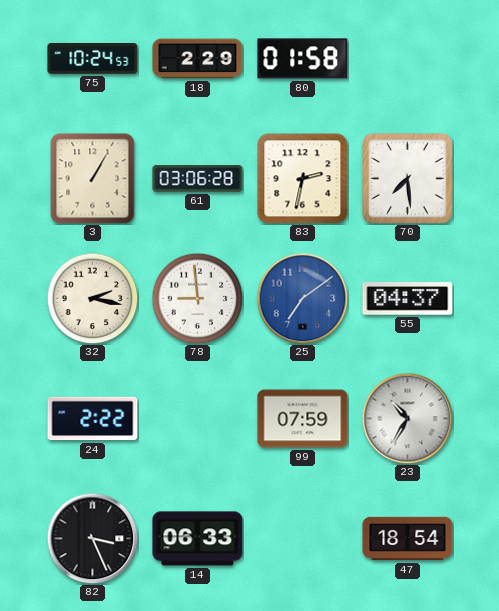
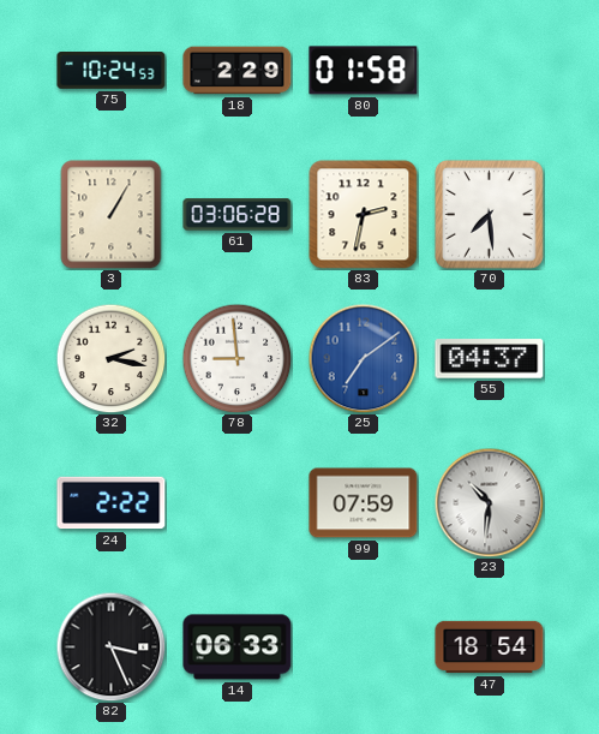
23: 10:35 -> 10:31 (489, 502)
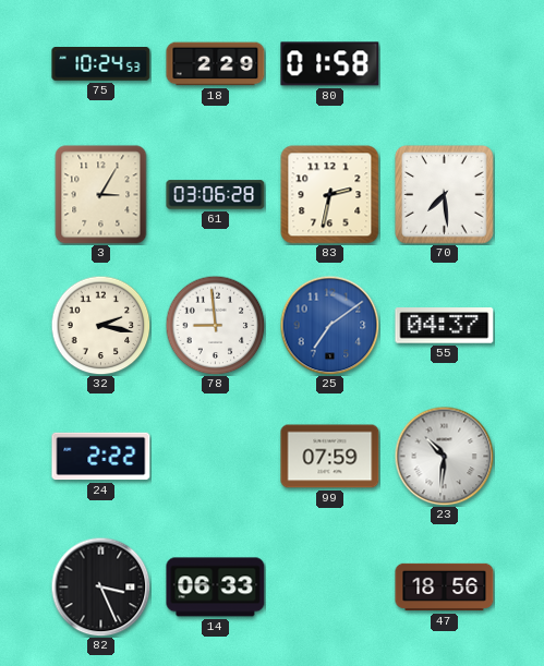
3: 1:05 -> 3:05 (101, 195)
47: 18:54 -> 18:56 (445, 588)
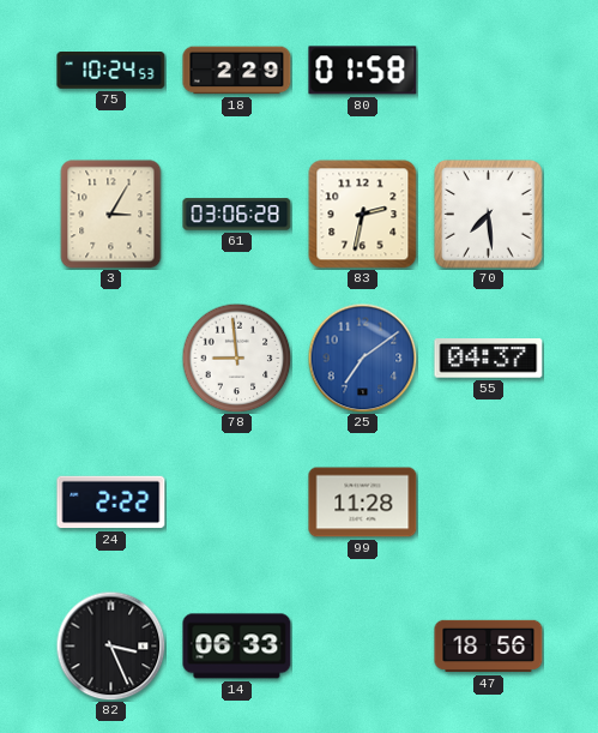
32: 2:17 -> none (100, 325)
99: 07:59 -> 11:28 (363, 503)
23: 10:31 -> none (444, 456)
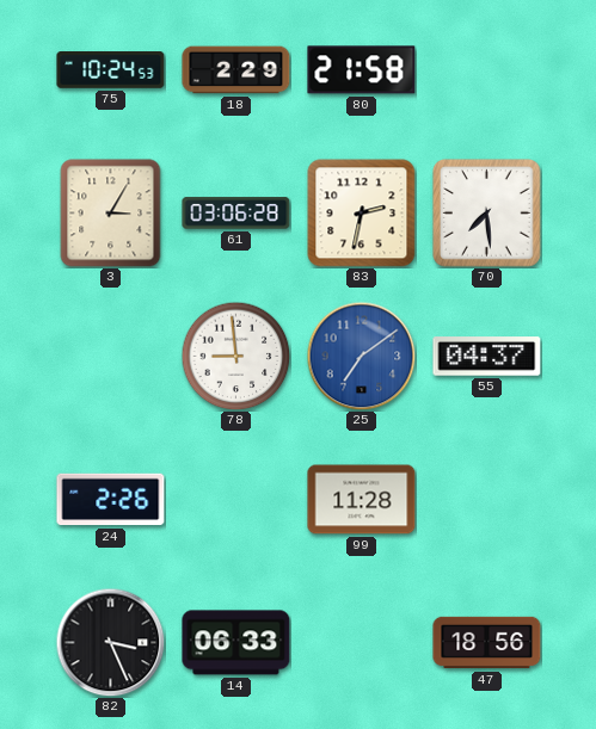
80: 01:58 -> 21:58 (362, 70)
24: 2:22 -> 2:26 (111, 500)
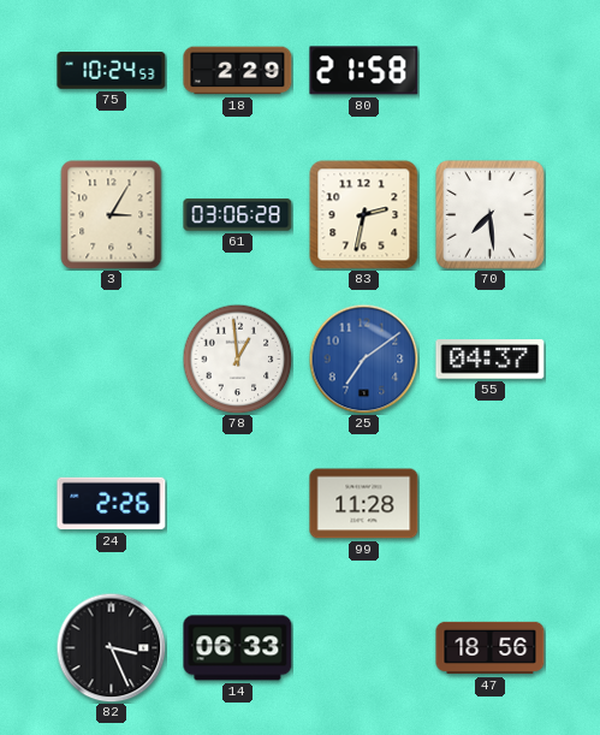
78: 8:59 -> 12:59 (237, 358)
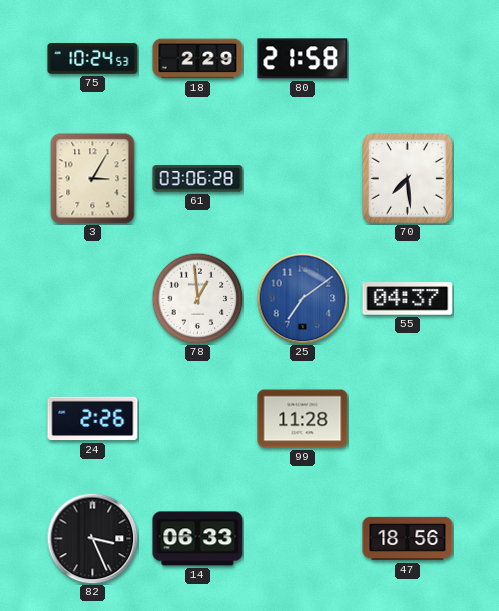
83: 2:32 -> none (364, 215)
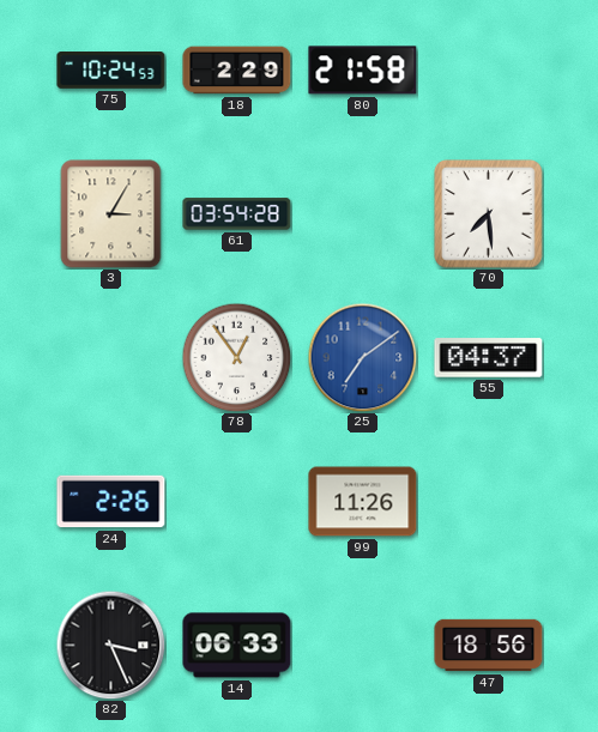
61: 03:06 -> 03:54 (237, 214)
78: 12:59 -> 12:54 (236, 357)
99: 11:28 -> 11:26 (363, 502)
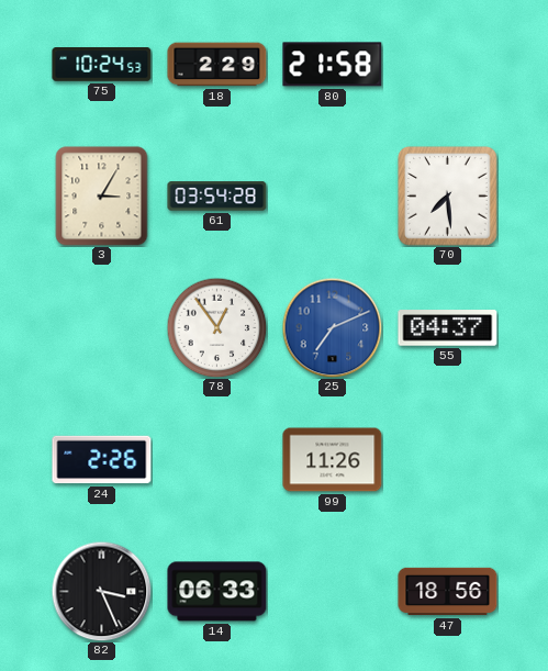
25: 7:09 -> 7:11 (332, 327)
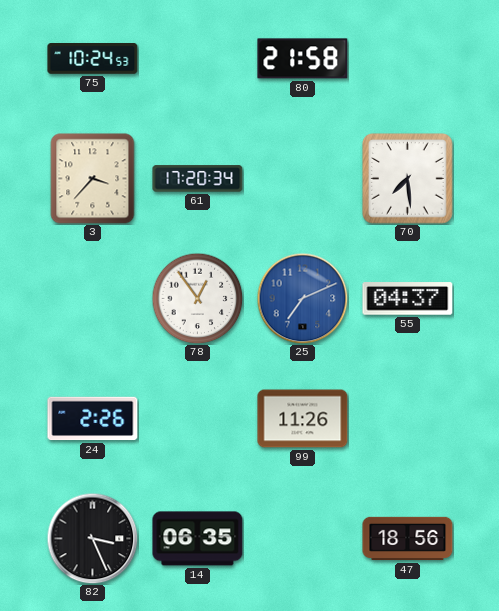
18: 2:29 -> none (217, 65)
3: 3:05 -> 3:37 (93, 179)
61: 03:54 -> 17:20 (198, 179)
14: 06:33 -> 06:35 (198, 539)
